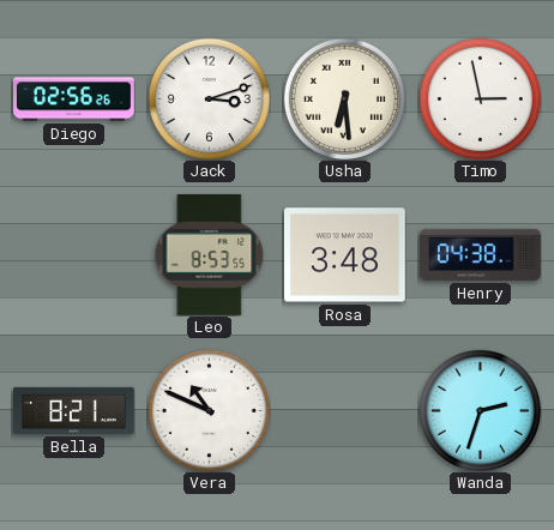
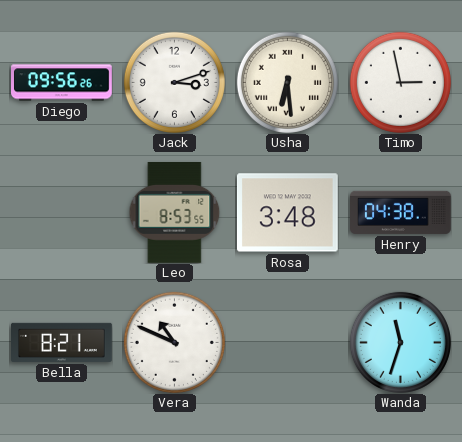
Diego: 02:56 -> 09:56 (62, 83)
Wanda: 2:33 -> 11:33 (400, 342)
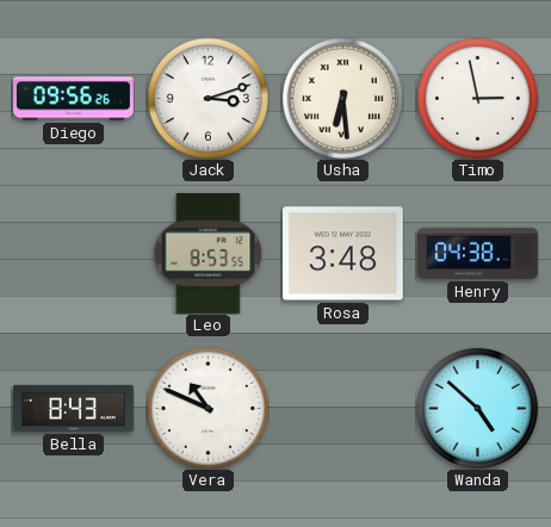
Bella: 8:21 -> 8:43 (74, 408)
Wanda: 11:33 -> 4:52 (477, 408)
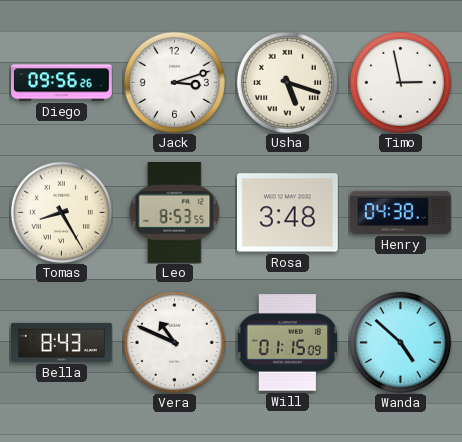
Usha: 6:29 -> 5:18 (287, 82)
Tomas: none -> 8:25 (61, 212)
Will: none -> 01:15 (287, 343)
